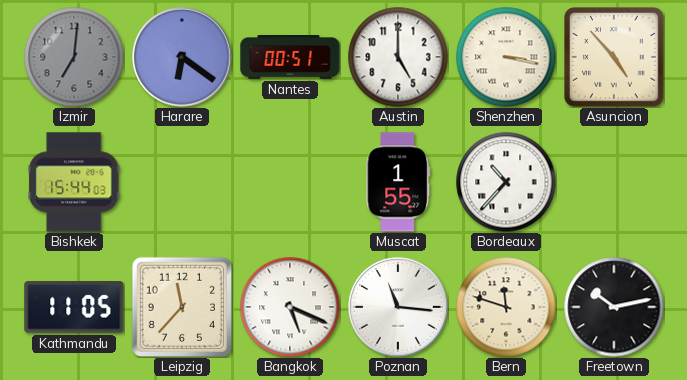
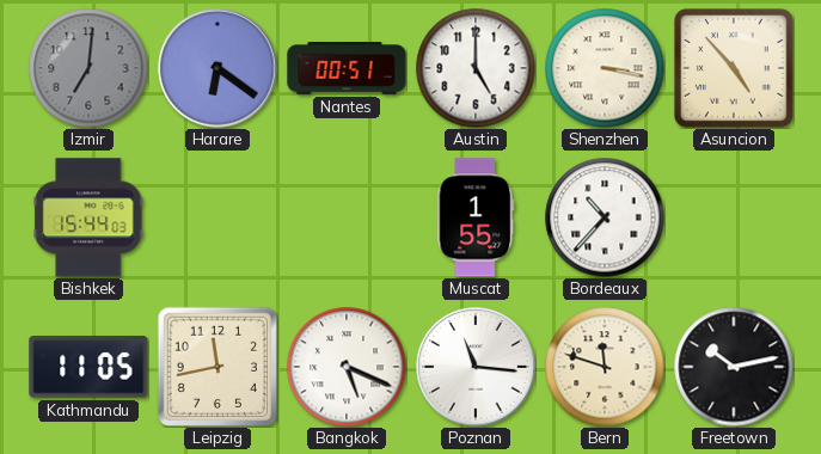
Leipzig: 11:37 -> 11:43 (217, 367)
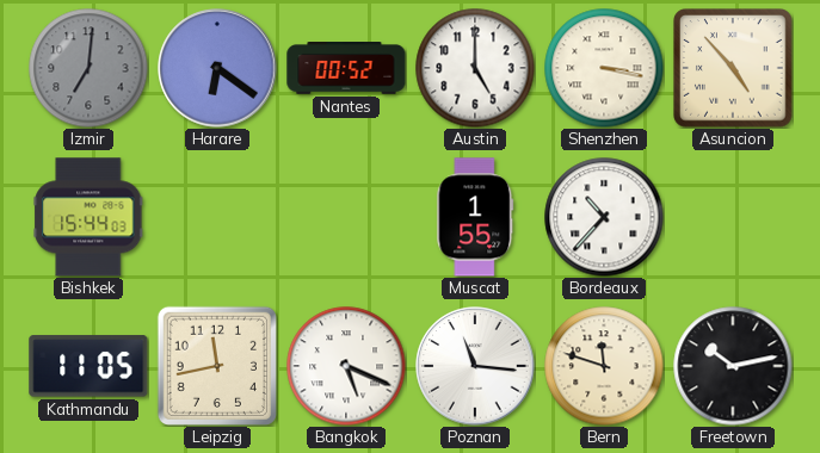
Nantes: 00:51 -> 00:52 (346, 69)
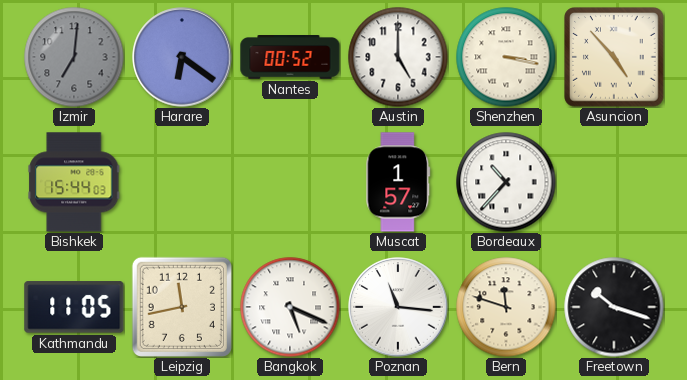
Muscat: 1:55 -> 1:57 (398, 182)
Freetown: 10:13 -> 10:18 (614, 307)
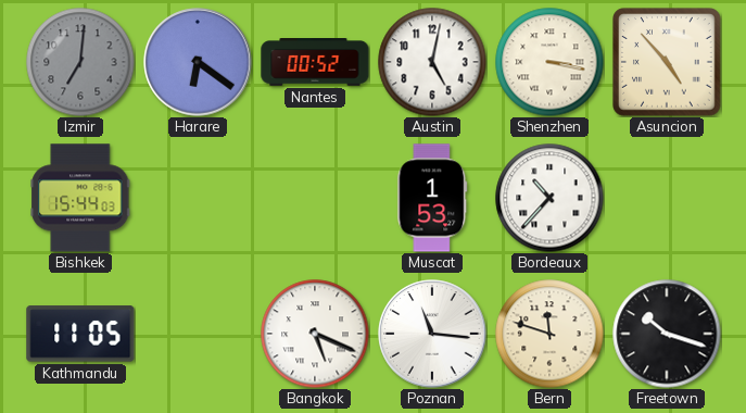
Austin: 5:00 -> 5:02 (432, 62)
Muscat: 1:57 -> 1:53 (432, 198)
Leipzig: 11:43 -> none (182, 307)
